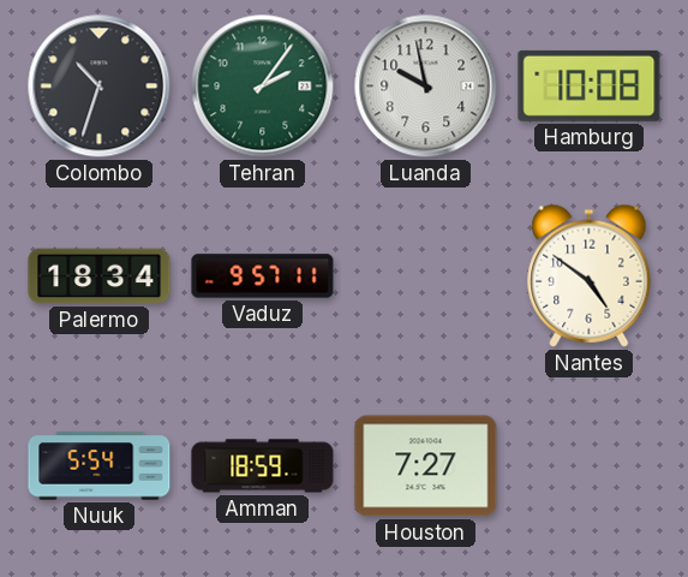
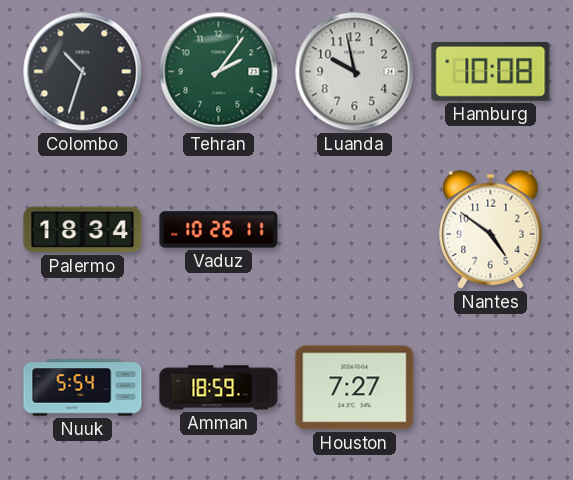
Vaduz: 9:57 -> 10:26 (219, 230)
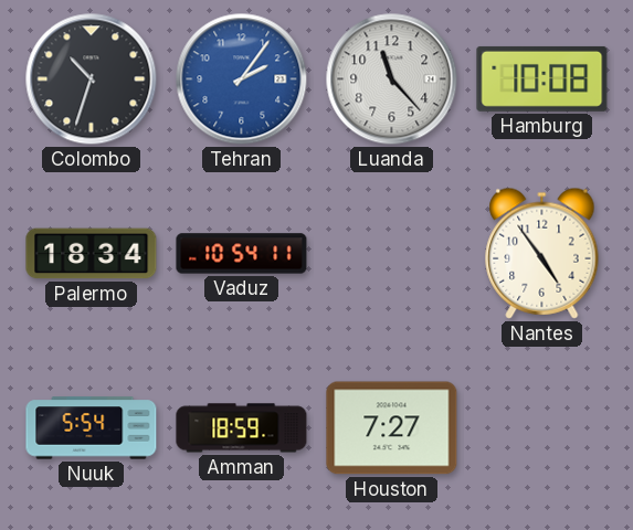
Tehran dial: green -> blue (242, 79)
Luanda: 9:58 -> 11:23 (392, 79)
Vaduz: 10:26 -> 10:54 (242, 254)
Nantes: 4:51 -> 4:54 (542, 253)
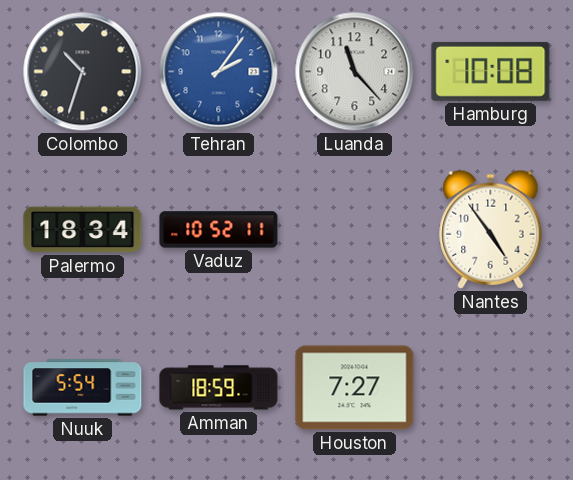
Vaduz: 10:54 -> 10:52 (219, 230)
